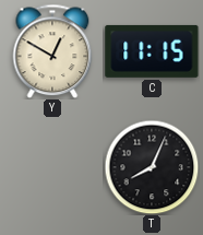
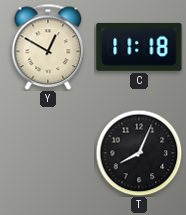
C: 11:15 -> 11:18 (139, 47)
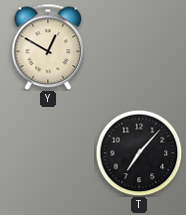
C: 11:18 -> none (139, 47)
T: 8:04 -> 7:07 (139, 153)
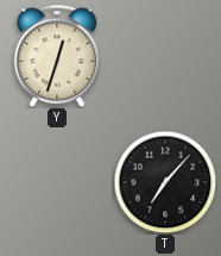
Y: 12:50 -> 12:33 (57, 56)
